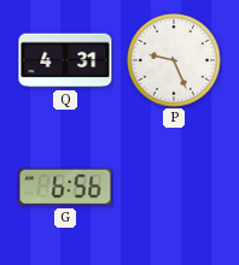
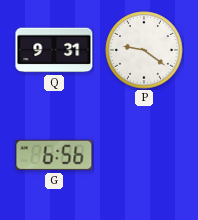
Q: 4:31 -> 9:31 (54, 50)
P: 9:26 -> 9:21 (144, 50)
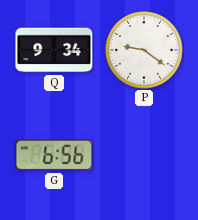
Q: 9:31 -> 9:34 (54, 50)
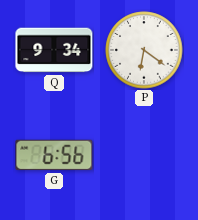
P: 9:21 -> 6:21 (144, 50)
